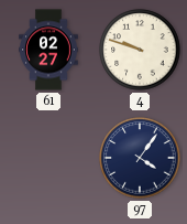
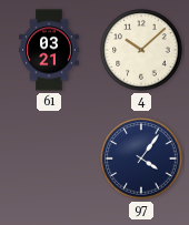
61: 02:27 -> 03:21 (49, 50)
4: 9:48 -> 10:08 (141, 50)
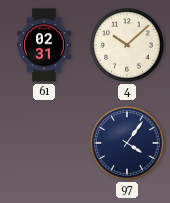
61: 03:21 -> 02:31 (44, 45)
